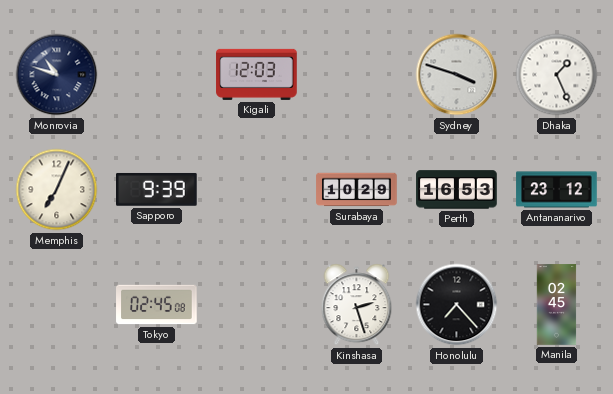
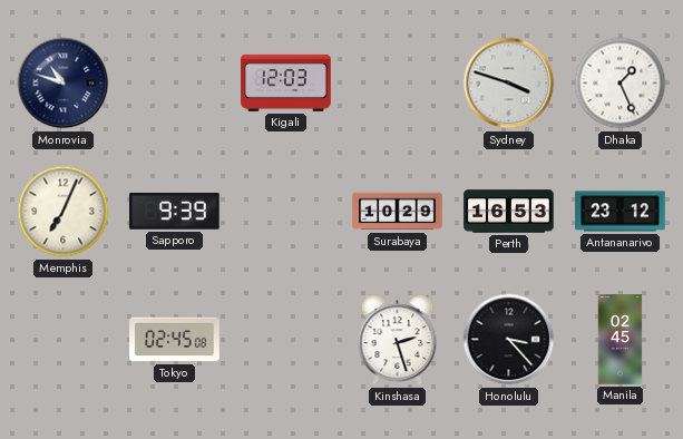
Honolulu: 7:23 -> 3:23 (509, 340)
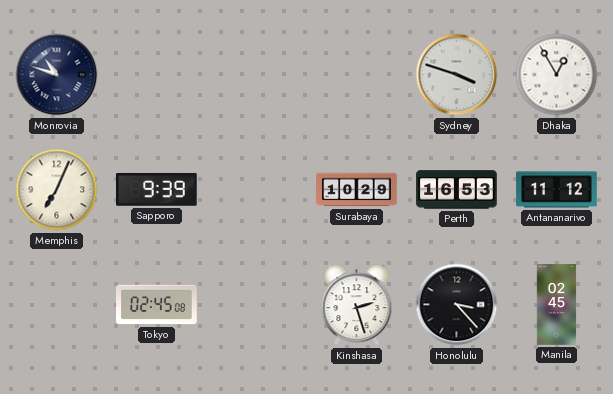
Kigali: 12:03 -> none (286, 82)
Dhaka: 1:26 -> 12:55 (557, 75)
Antananarivo: 23:12 -> 11:12 (557, 190)
